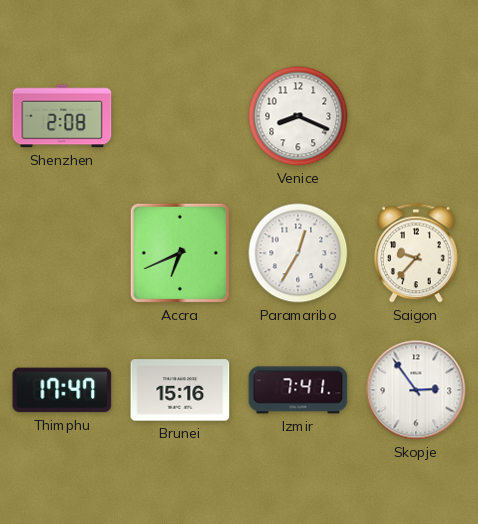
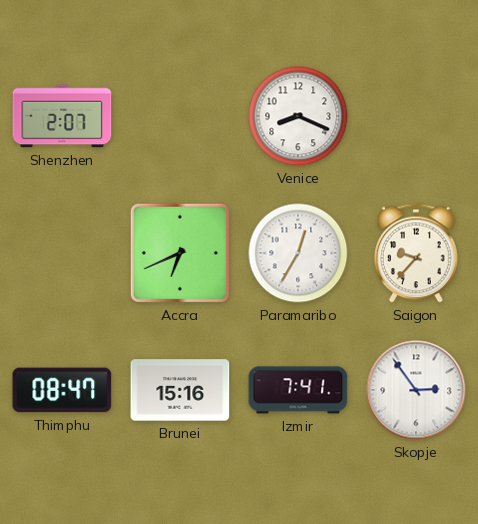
Shenzhen: 2:08 -> 2:07 (62, 116)
Thimphu: 17:47 -> 08:47 (62, 390)
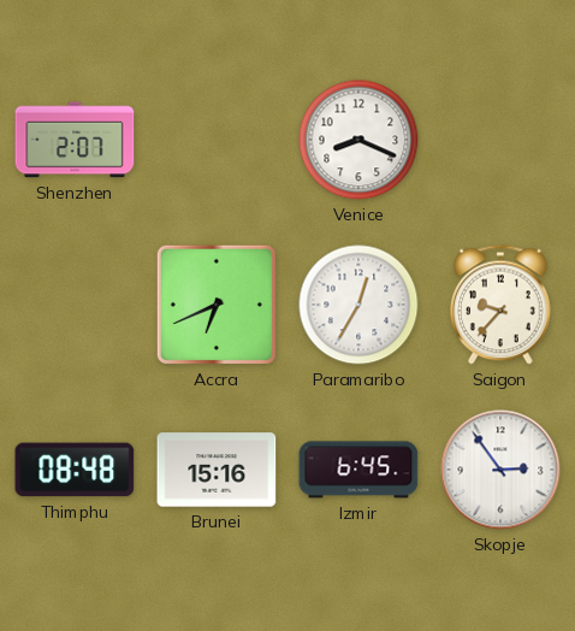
Thimphu: 08:47 -> 08:48 (75, 470)
Izmir: 7:41 -> 6:45 (358, 470)
